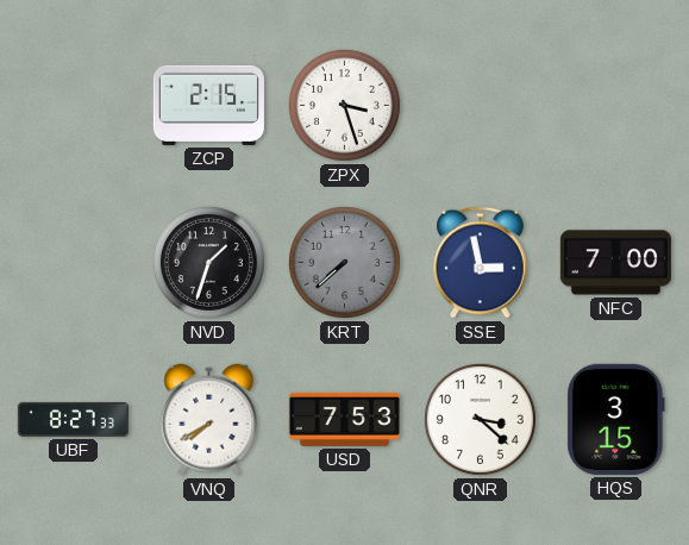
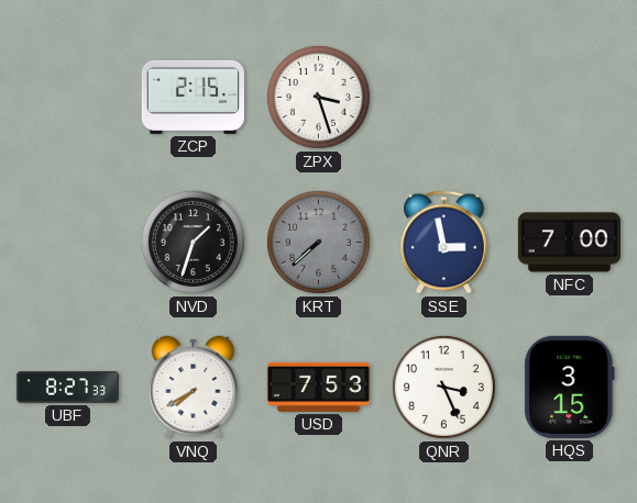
QNR: 3:22 -> 3:26 (443, 387)
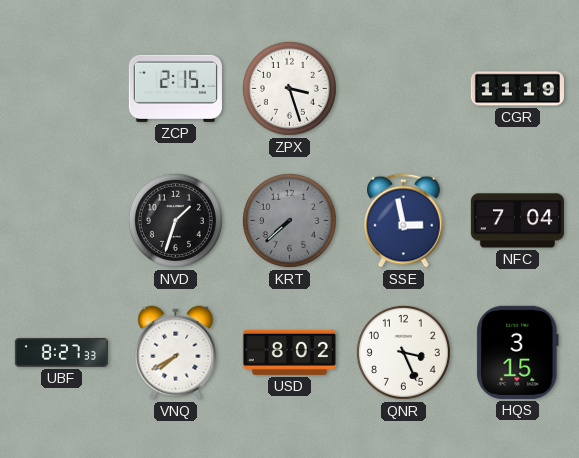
CGR: none -> 11:19 (517, 89)
NFC: 7:00 -> 7:04 (517, 221)
USD: 7:53 -> 8:02 (289, 352)
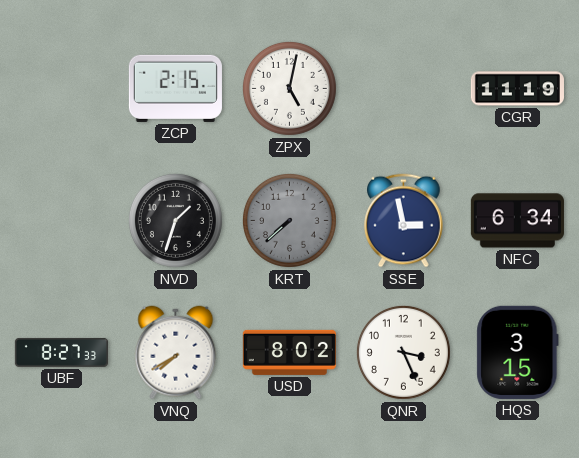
ZPX: 3:27 -> 5:02 (289, 88)
NFC: 7:04 -> 6:34 (517, 221)
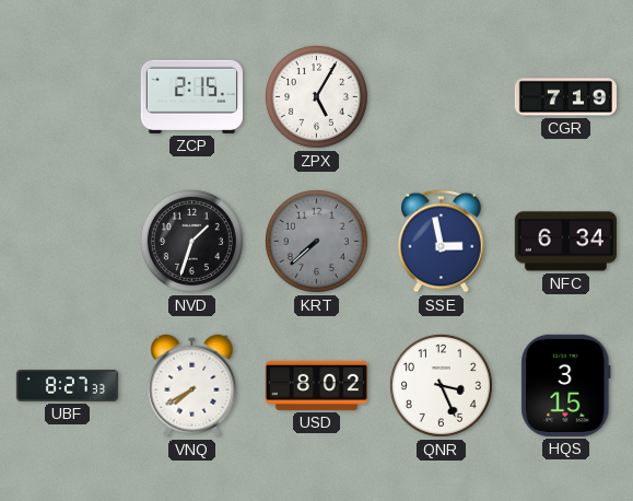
ZPX: 5:02 -> 5:05 (316, 96)
CGR: 11:19 -> 7:19 (565, 97)
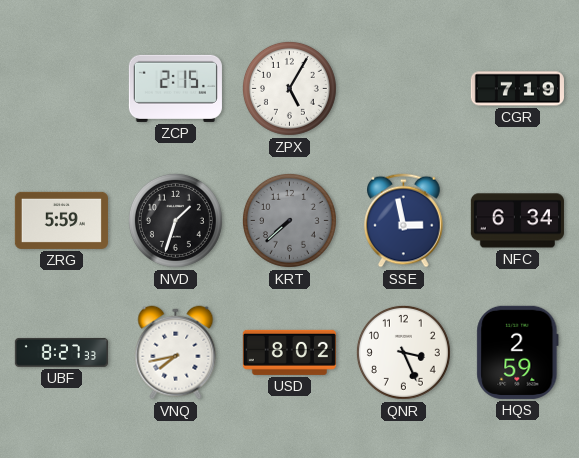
ZRG: none -> 5:59 (61, 220)
VNQ: 7:40 -> 7:43 (176, 353)
HQS: 3:15 -> 2:59 (518, 352)
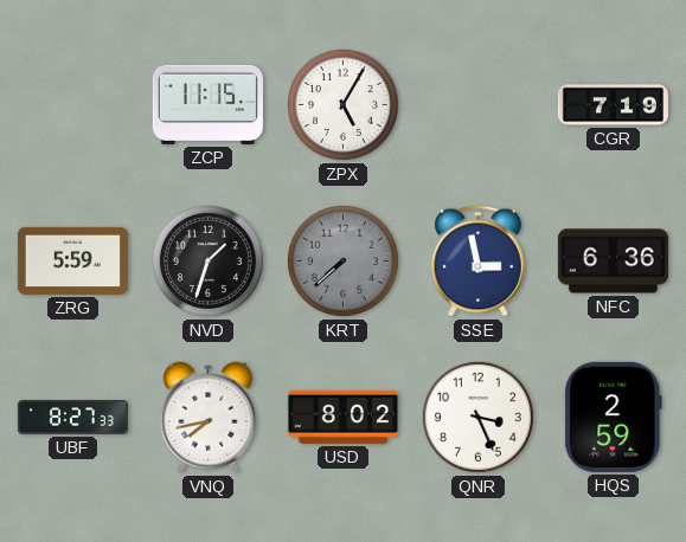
ZCP: 2:15 -> 11:15 (207, 104)
NFC: 6:34 -> 6:36 (613, 262)
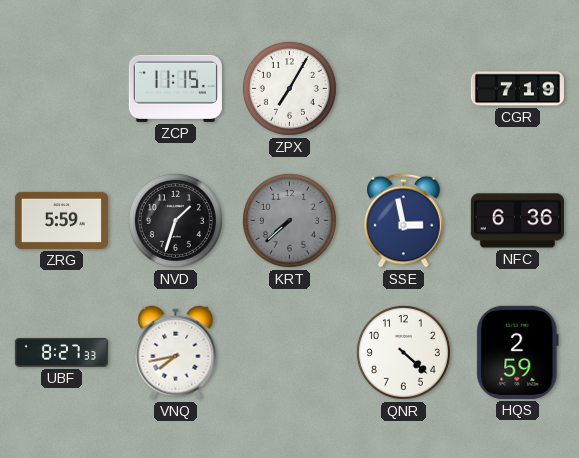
ZPX: 5:05 -> 7:05 (289, 88)
USD: 8:02 -> none (342, 417)
QNR: 3:26 -> 4:22 (403, 352)
